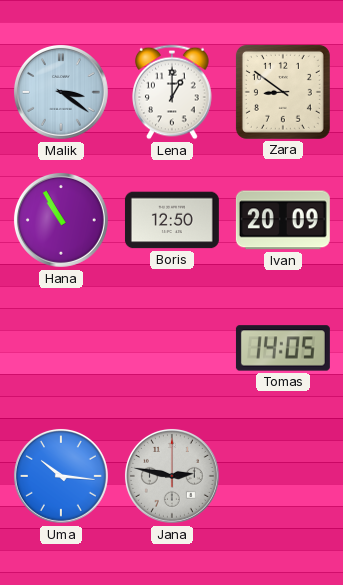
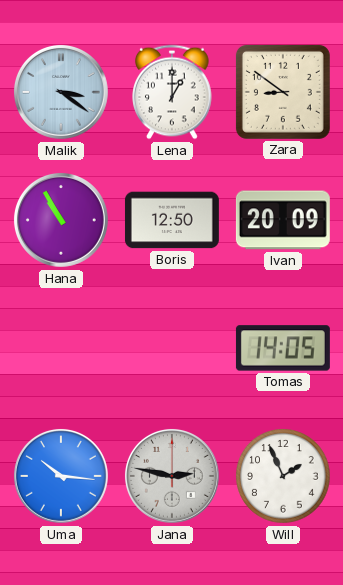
Will: none -> 1:56 (283, 476)
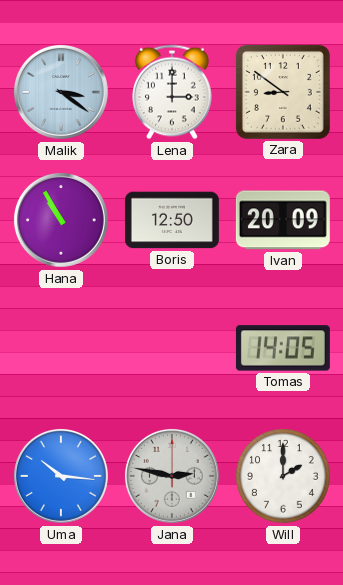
Lena: 1:00 -> 3:00 (172, 92)
Will: 1:56 -> 2:00 (283, 476)
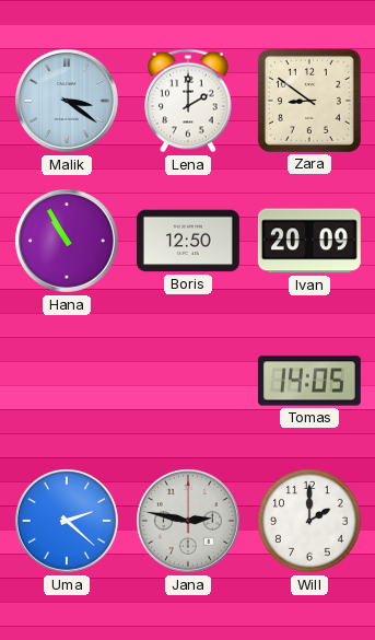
Lena: 3:00 -> 2:00 (188, 101)
Uma: 10:16 -> 2:22 (67, 521)
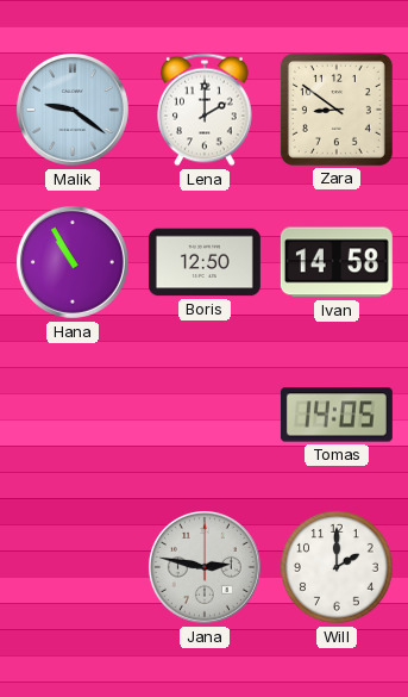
Malik: 3:21 -> 9:21 (73, 110)
Ivan: 20:09 -> 14:58 (337, 262)
Uma: 2:22 -> none (67, 521)
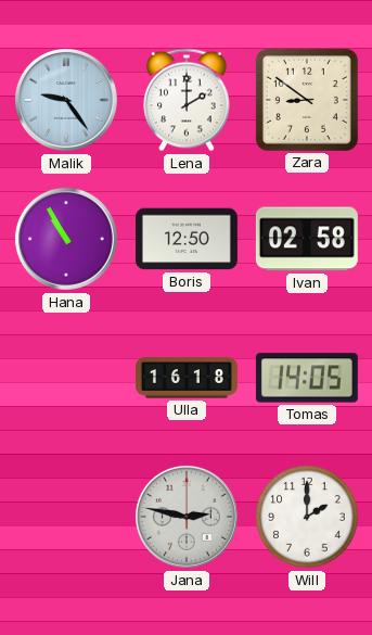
Malik: 9:21 -> 9:24 (66, 100)
Ivan: 14:58 -> 02:58 (307, 239)
Ulla: none -> 16:18 (187, 378)
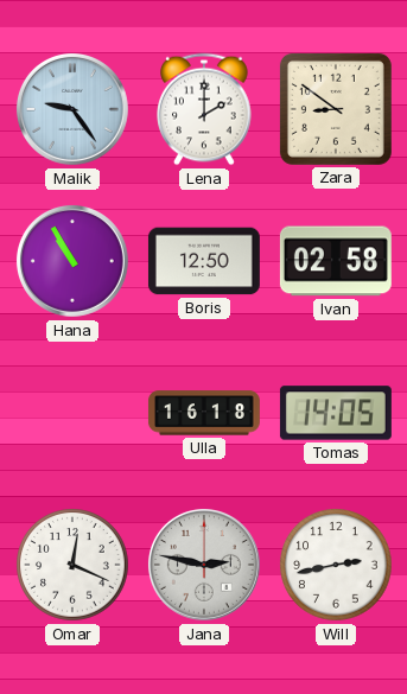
Omar: none -> 12:19 (72, 565)
Will: 2:00 -> 2:43 (336, 565)
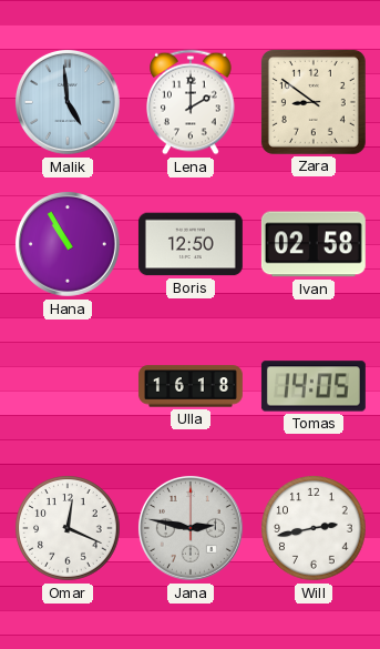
Malik: 9:24 -> 4:59 (68, 102)
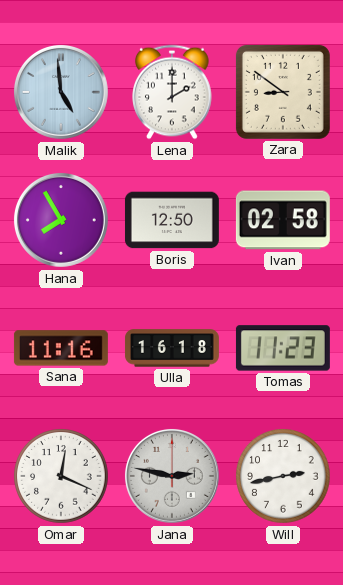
Hana: 10:55 -> 7:55 (61, 220)
Sana: none -> 11:16 (61, 348)
Tomas: 14:05 -> 11:23 (283, 348)
